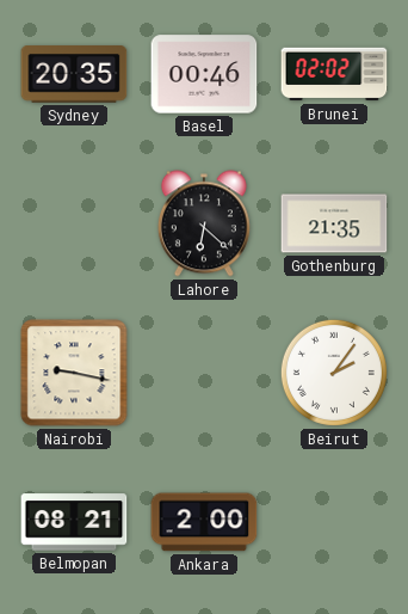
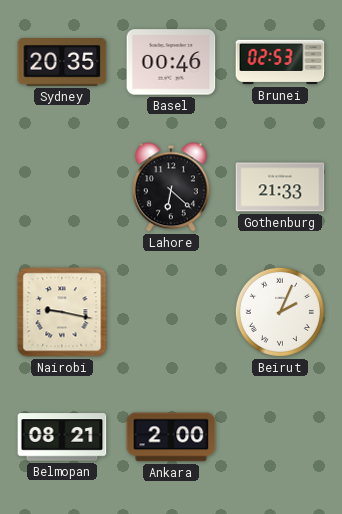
Brunei: 02:02 -> 02:53 (280, 62)
Gothenburg: 21:35 -> 21:33 (280, 187)
Beirut: 2:06 -> 2:04 (280, 312)
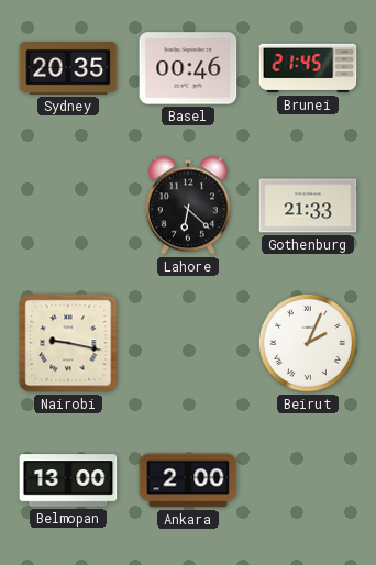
Brunei: 02:53 -> 21:45 (308, 68)
Belmopan: 08:21 -> 13:00 (68, 480)
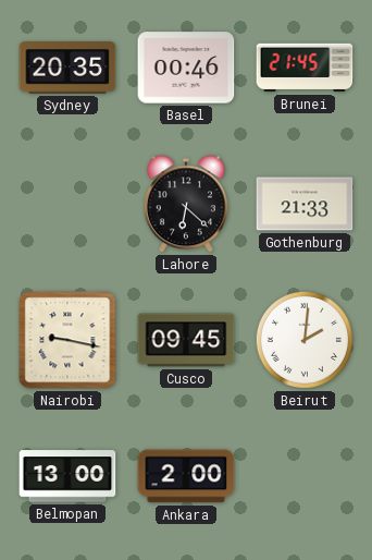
Cusco: none -> 09:45 (186, 340)
Beirut: 2:04 -> 2:01 (305, 340)
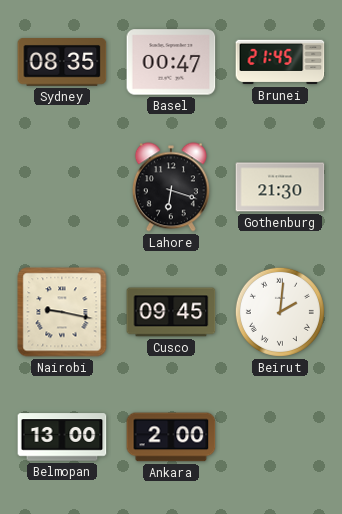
Sydney: 20:35 -> 08:35 (62, 62)
Basel: 00:46 -> 00:47 (171, 62)
Lahore: 6:22 -> 6:18 (171, 187)
Gothenburg: 21:33 -> 21:30 (280, 187)
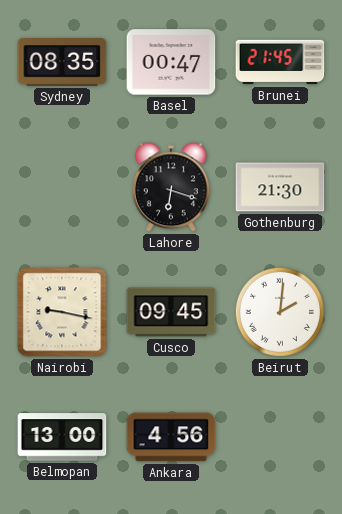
Ankara: 2:00 -> 4:56 (171, 437)
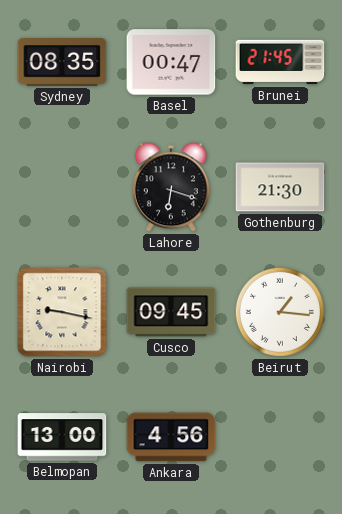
Beirut: 2:01 -> 1:16 (280, 312)
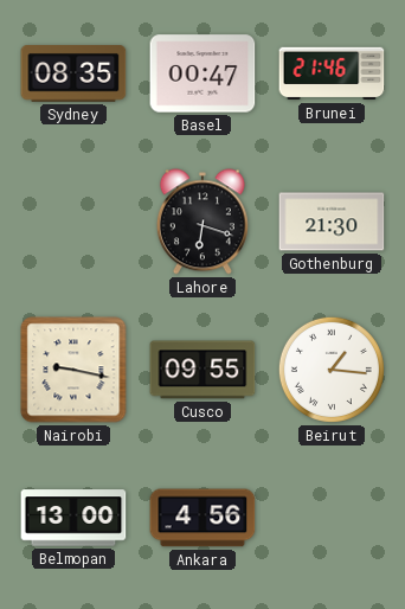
Brunei: 21:45 -> 21:46 (332, 73)
Cusco: 09:45 -> 09:55 (202, 370)
